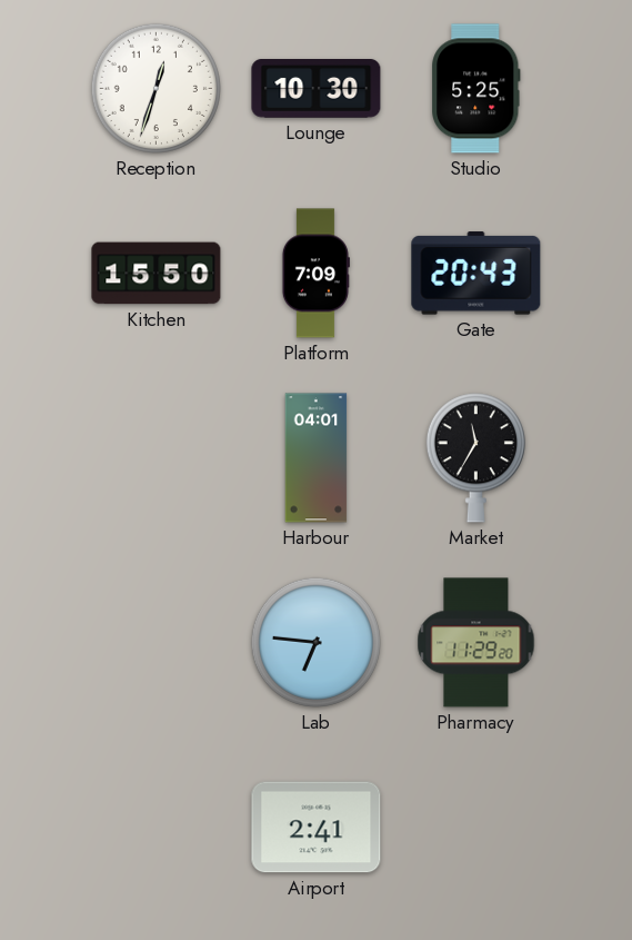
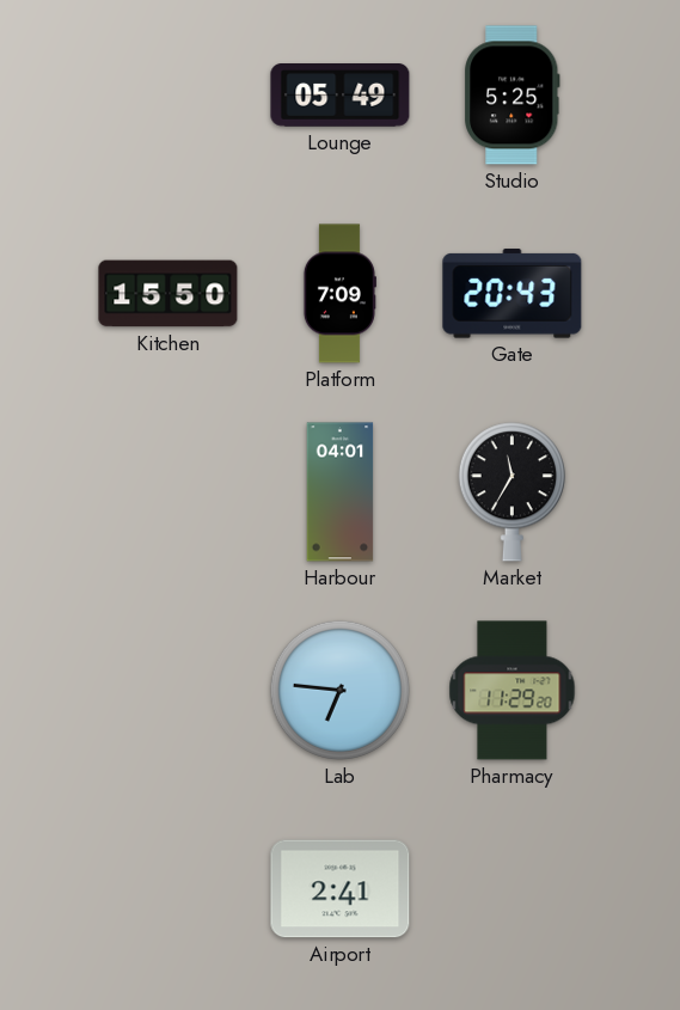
Reception: 12:33 -> none (156, 88)
Lounge: 10:30 -> 05:49 (341, 96)
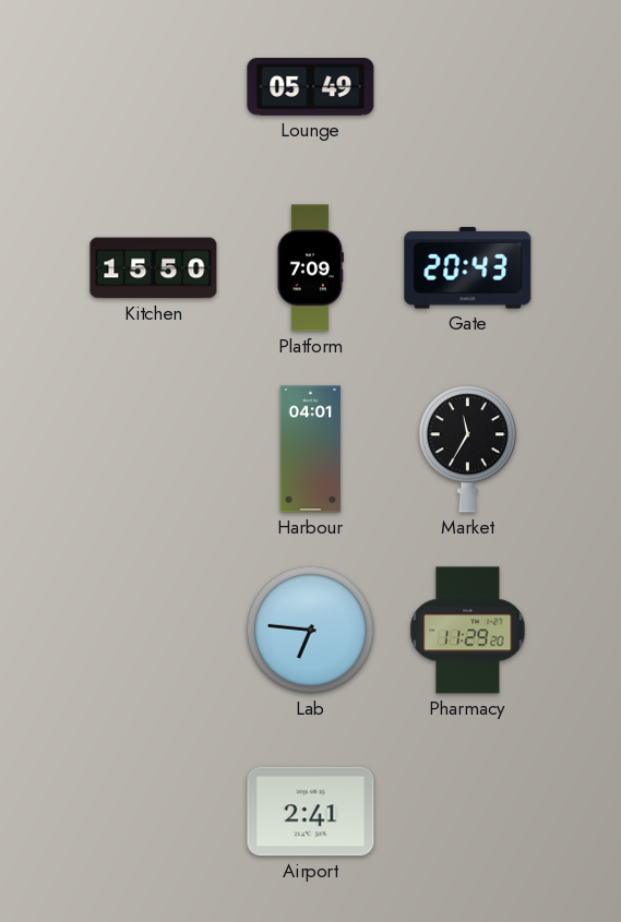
Studio: 5:25 -> none (513, 96)
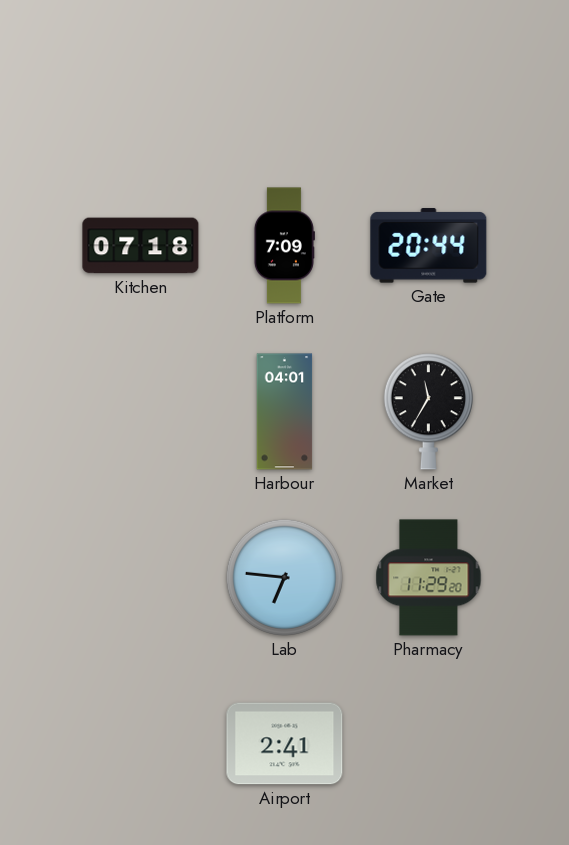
Lounge: 05:49 -> none (311, 87)
Kitchen: 15:50 -> 07:18 (141, 246)
Gate: 20:43 -> 20:44 (429, 246)
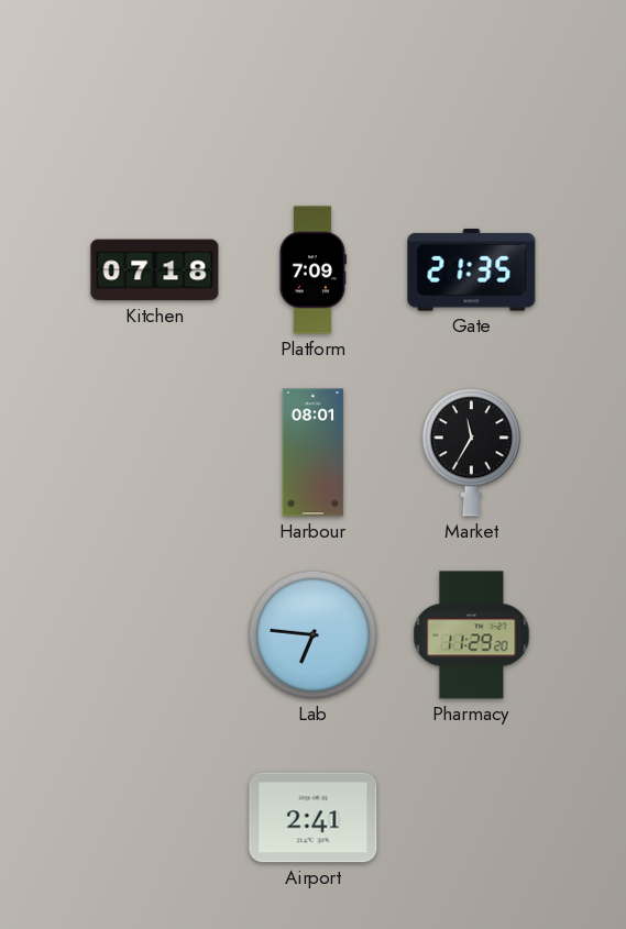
Gate: 20:44 -> 21:35 (472, 270)
Harbour: 04:01 -> 08:01 (314, 453)
